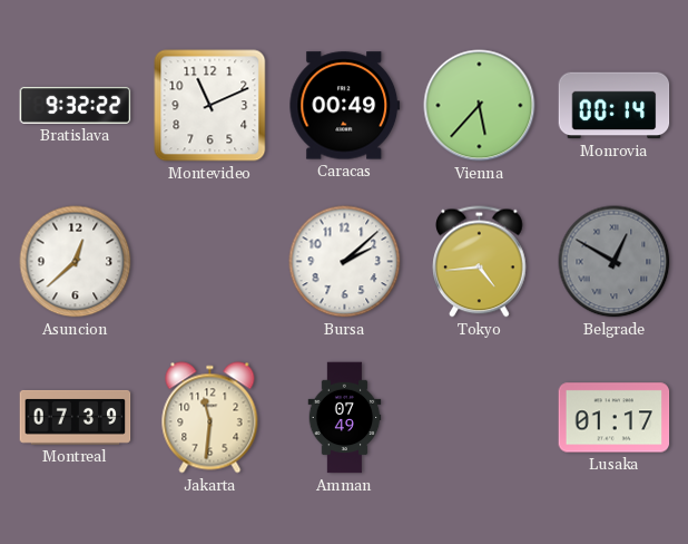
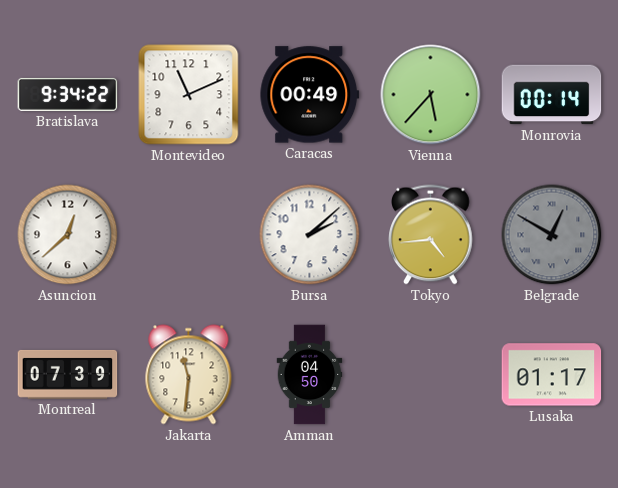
Bratislava: 9:32 -> 9:34 (68, 94)
Amman: 07:49 -> 04:50 (310, 375)
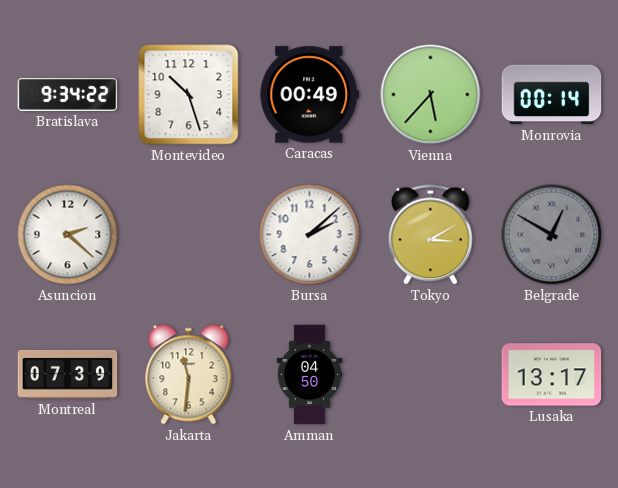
Montevideo: 11:11 -> 10:27 (189, 95)
Asuncion: 12:38 -> 2:22 (68, 235)
Tokyo: 4:44 -> 3:10 (431, 235)
Lusaka: 01:17 -> 13:17 (552, 375)
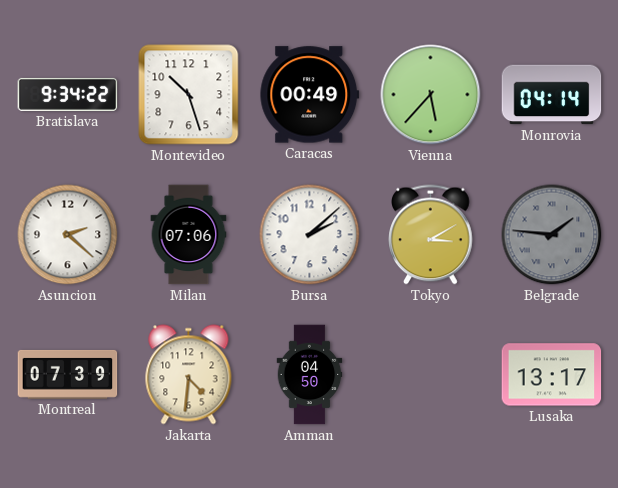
Monrovia: 00:14 -> 04:14 (552, 95)
Milan: none -> 07:06 (189, 235)
Belgrade: 12:50 -> 1:46 (552, 235)
Jakarta: 11:31 -> 4:31 (189, 375)
